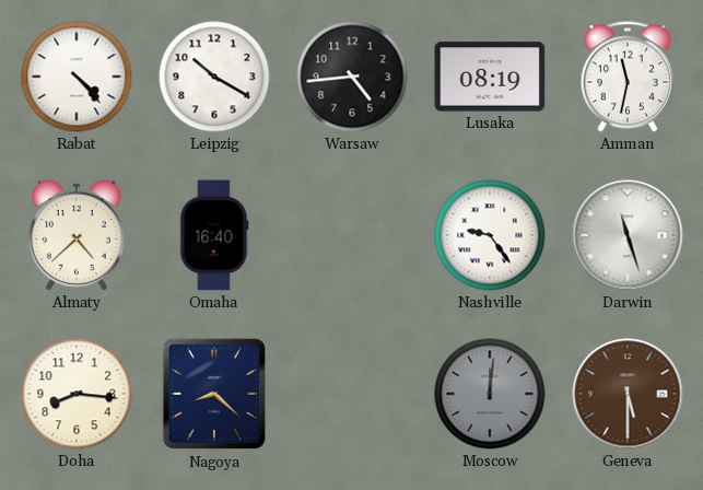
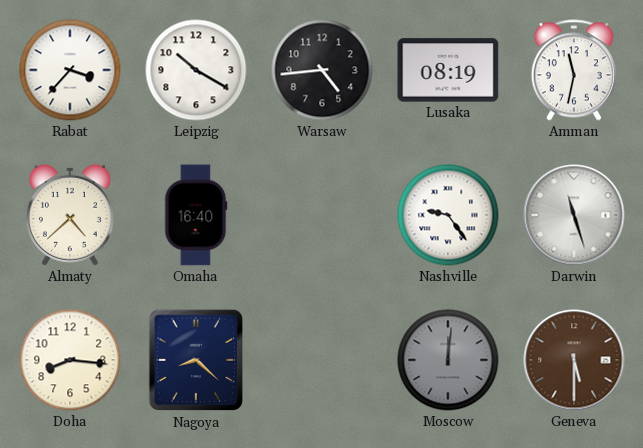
Rabat: 4:23 -> 3:37 (70, 70)
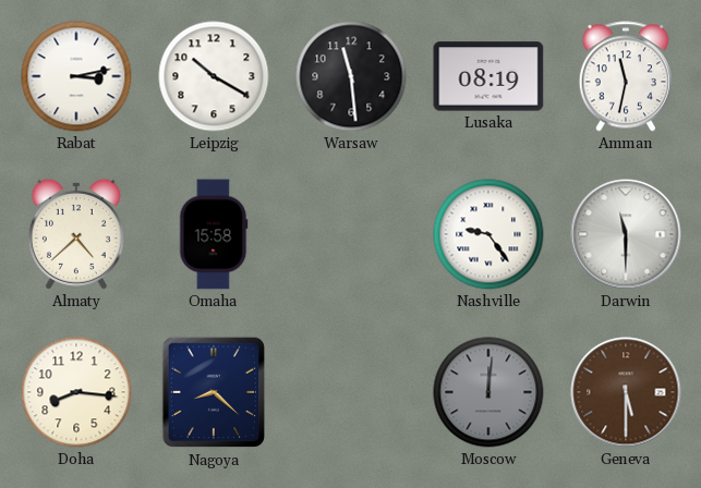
Rabat: 3:37 -> 3:13 (76, 76)
Warsaw: 4:44 -> 11:29 (351, 76)
Omaha: 16:40 -> 15:58 (214, 234)
Darwin: 11:27 -> 11:30 (626, 234)
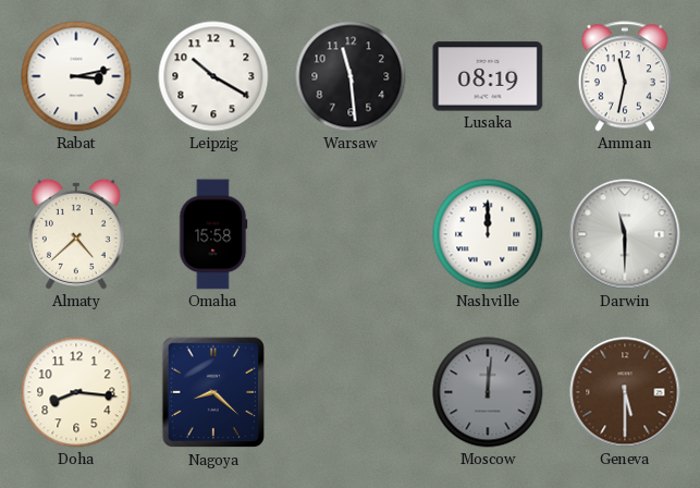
Nashville: 9:24 -> 12:00 (488, 234)
